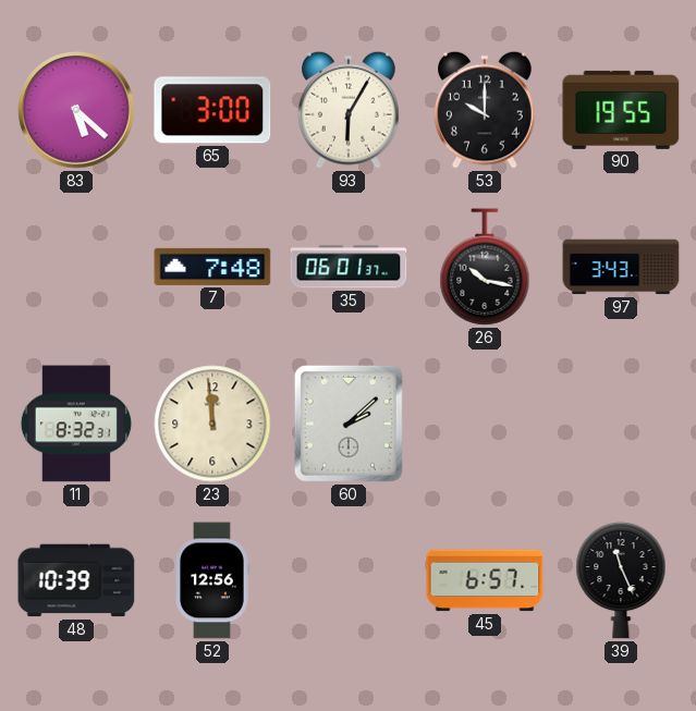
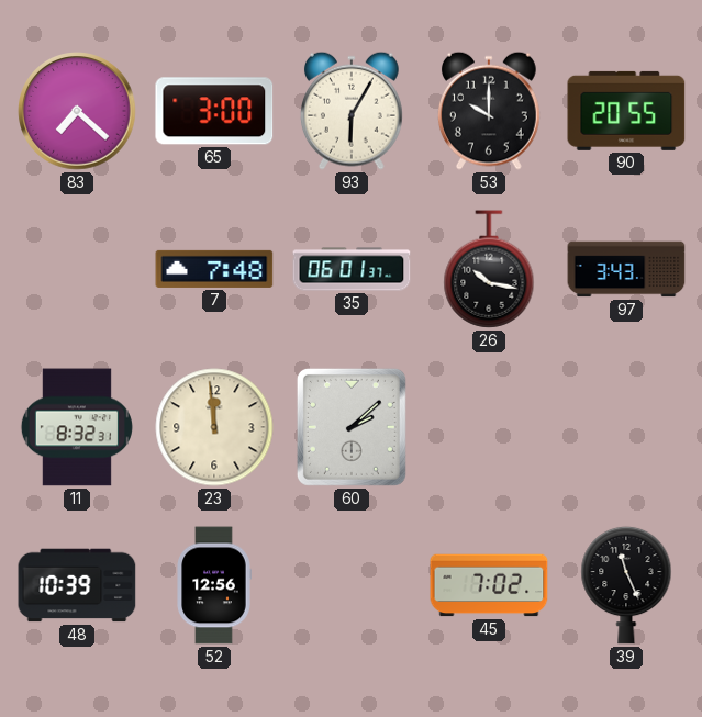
83: 5:22 -> 7:22 (77, 111)
90: 19:55 -> 20:55 (626, 111)
45: 6:57 -> 7:02 (489, 585)
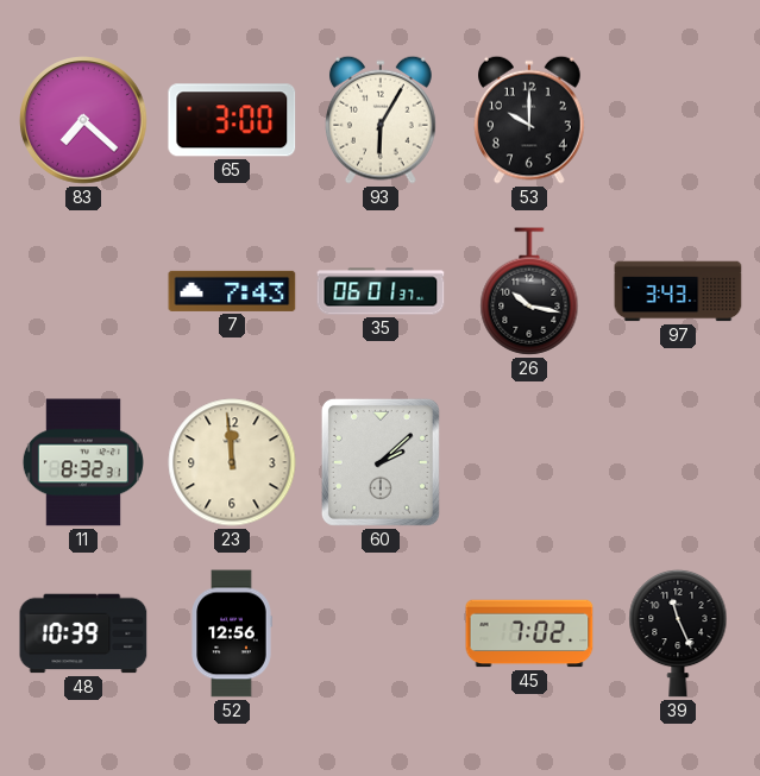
90: 20:55 -> none (626, 111)
7: 7:48 -> 7:43 (232, 291)
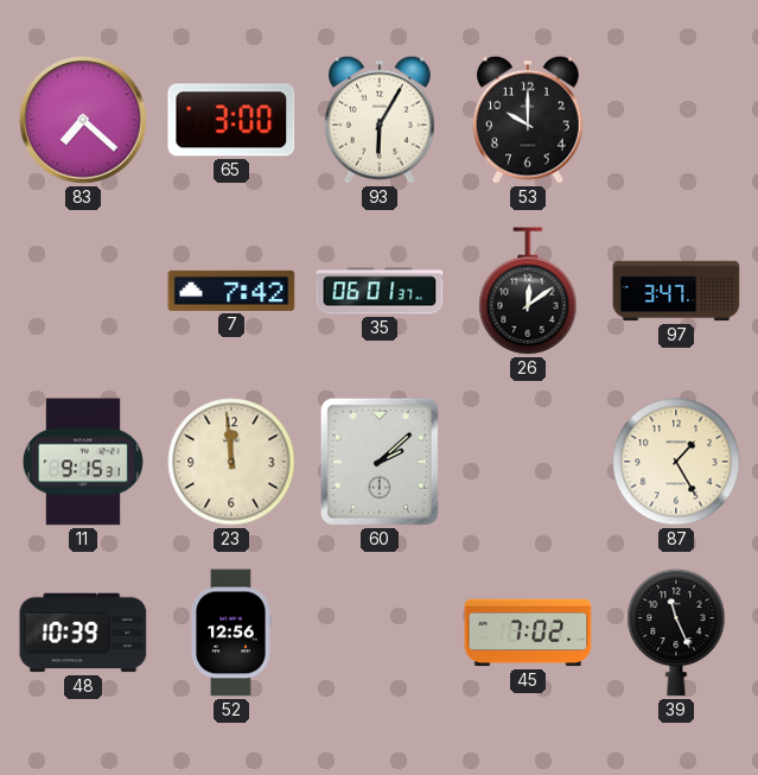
7: 7:43 -> 7:42 (231, 291)
26: 10:17 -> 12:09 (528, 291)
97: 3:43 -> 3:47 (676, 291)
11: 8:32 -> 9:15 (83, 462)
87: none -> 1:25 (676, 462)
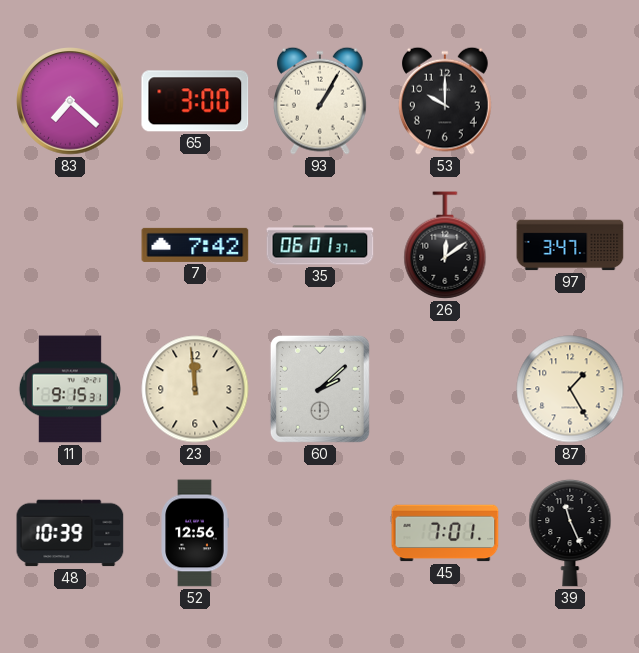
93: 6:05 -> 1:05 (320, 101)
45: 7:02 -> 7:01 (445, 533)
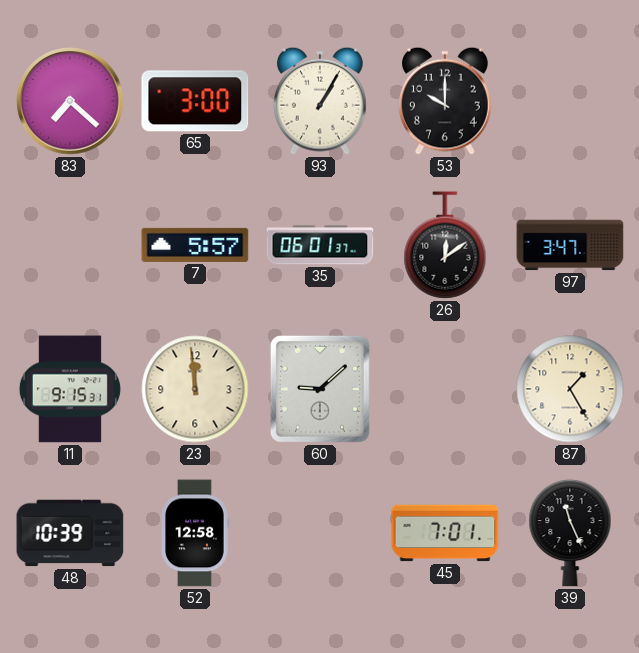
7: 7:42 -> 5:57 (195, 245)
60: 2:08 -> 9:08 (320, 389)
52: 12:56 -> 12:58 (195, 533)
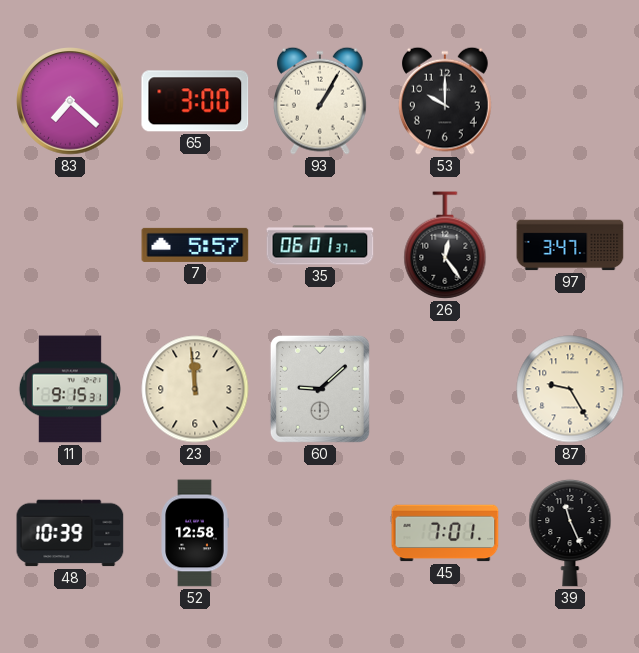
26: 12:09 -> 12:24 (445, 245)
87: 1:25 -> 9:25 (570, 389)
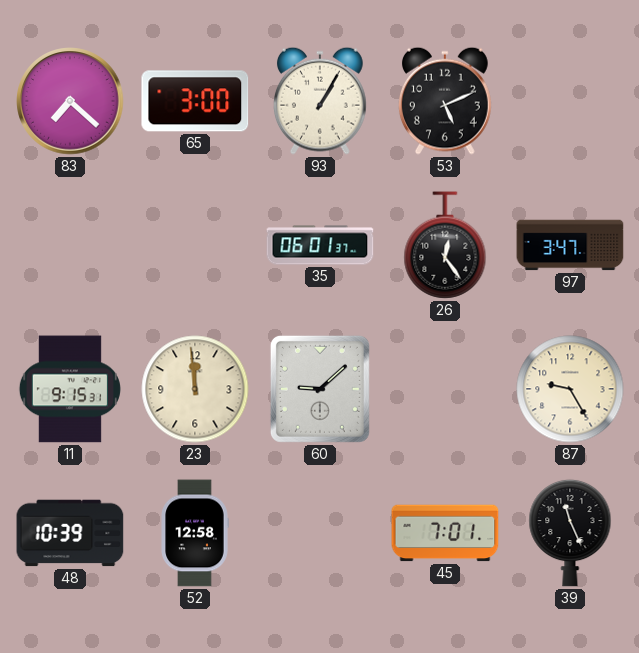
53: 10:00 -> 5:11 (445, 101)
7: 5:57 -> none (195, 245)
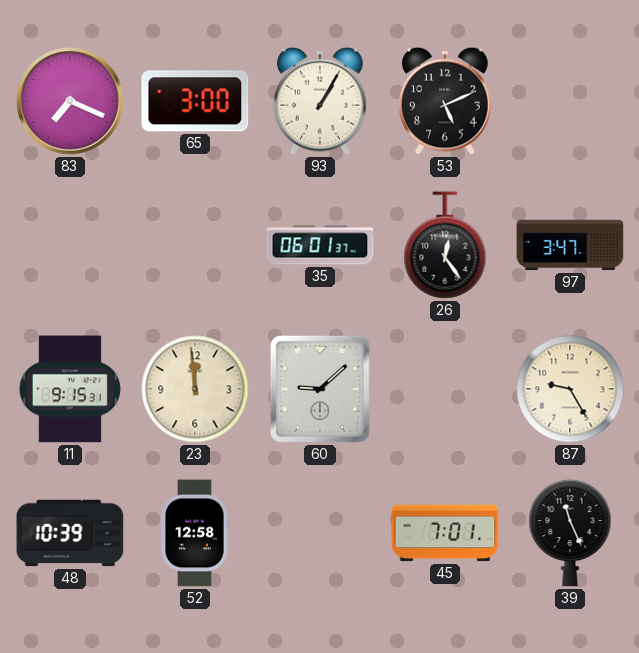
83: 7:22 -> 7:19 (70, 101)
